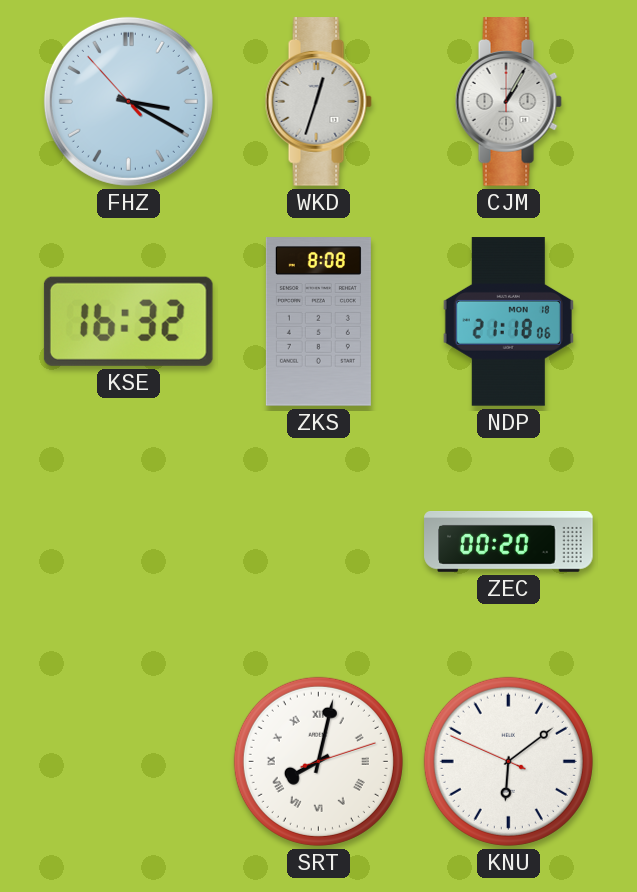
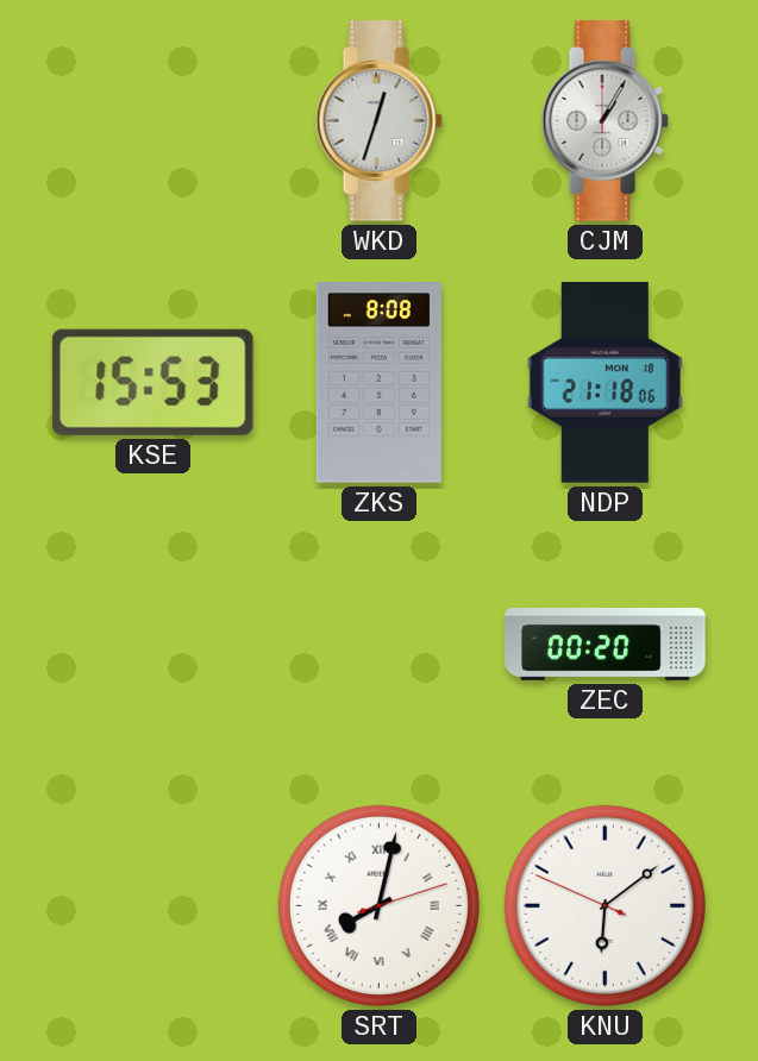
FHZ: 3:19 -> none (128, 101)
KSE: 16:32 -> 15:53 (152, 382)
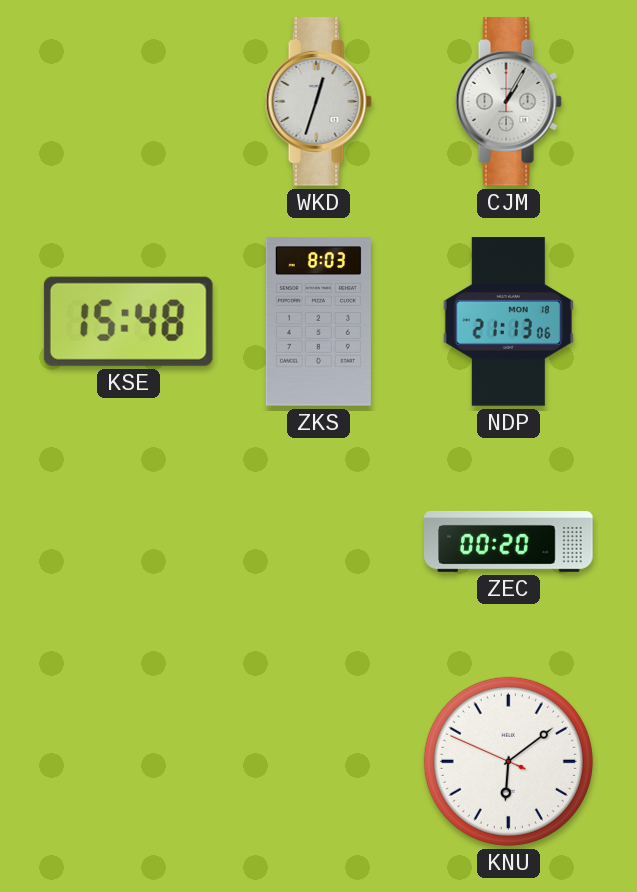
KSE: 15:53 -> 15:48 (128, 321)
ZKS: 8:08 -> 8:03 (318, 322)
NDP: 21:18 -> 21:13 (508, 322)
SRT: 8:02 -> none (378, 905)
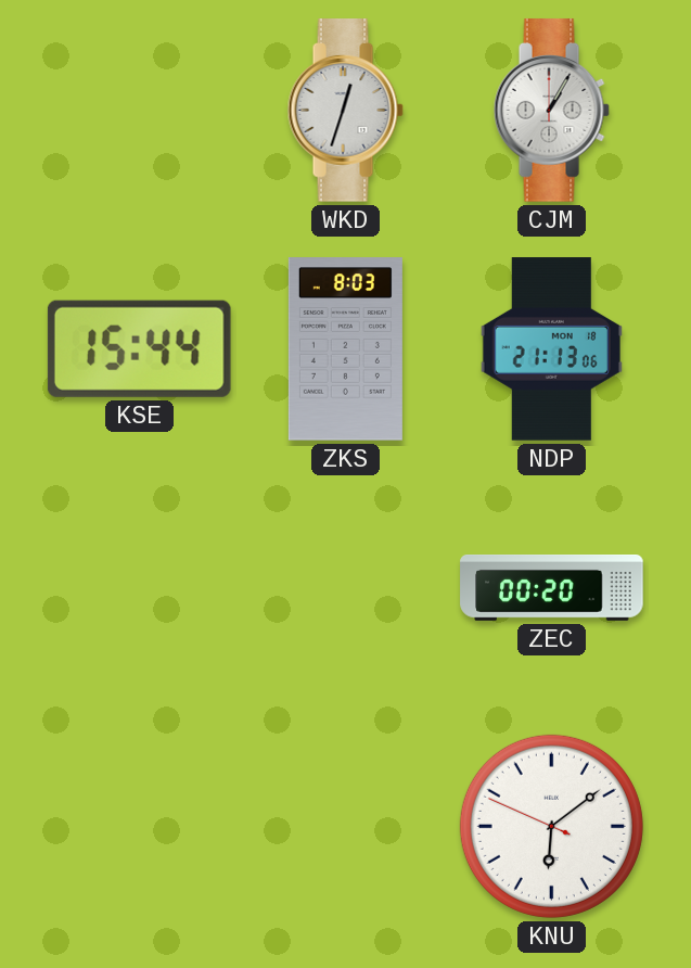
KSE: 15:48 -> 15:44 (139, 348)
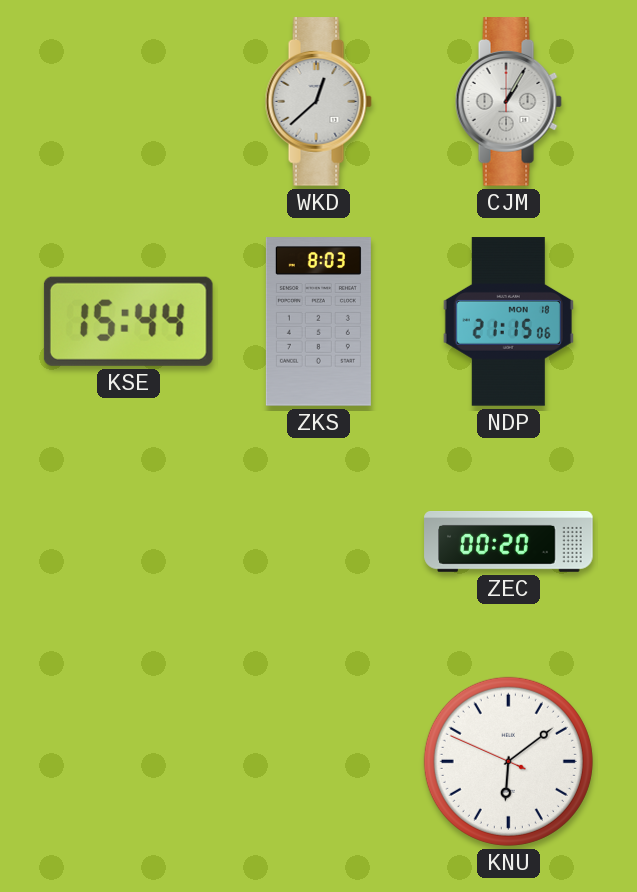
WKD: 12:33 -> 12:38 (318, 102)
NDP: 21:13 -> 21:15 (508, 322)
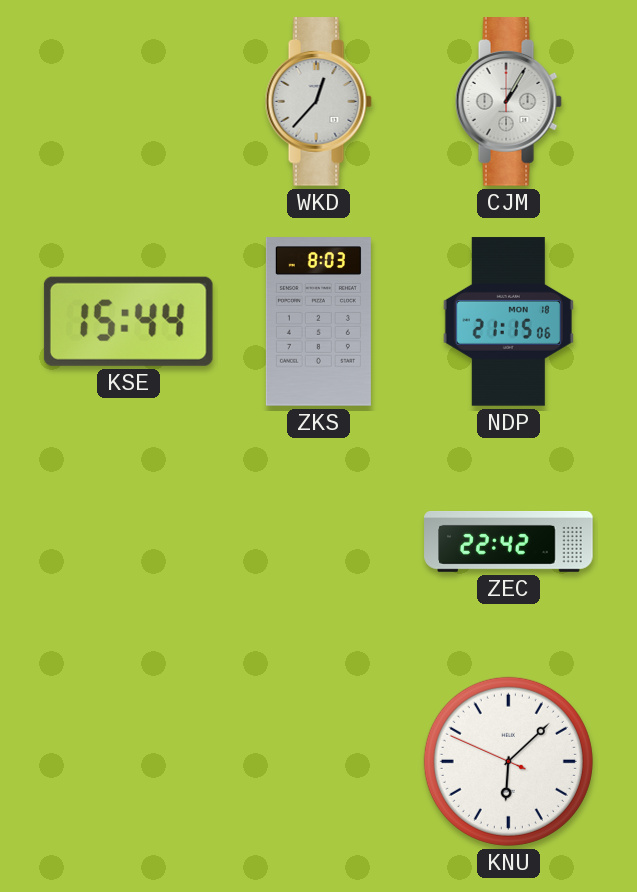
WKD: 12:38 -> 12:37 (318, 102)
ZEC: 00:20 -> 22:42 (509, 542)
KNU: 6:08 -> 6:07 (508, 761)
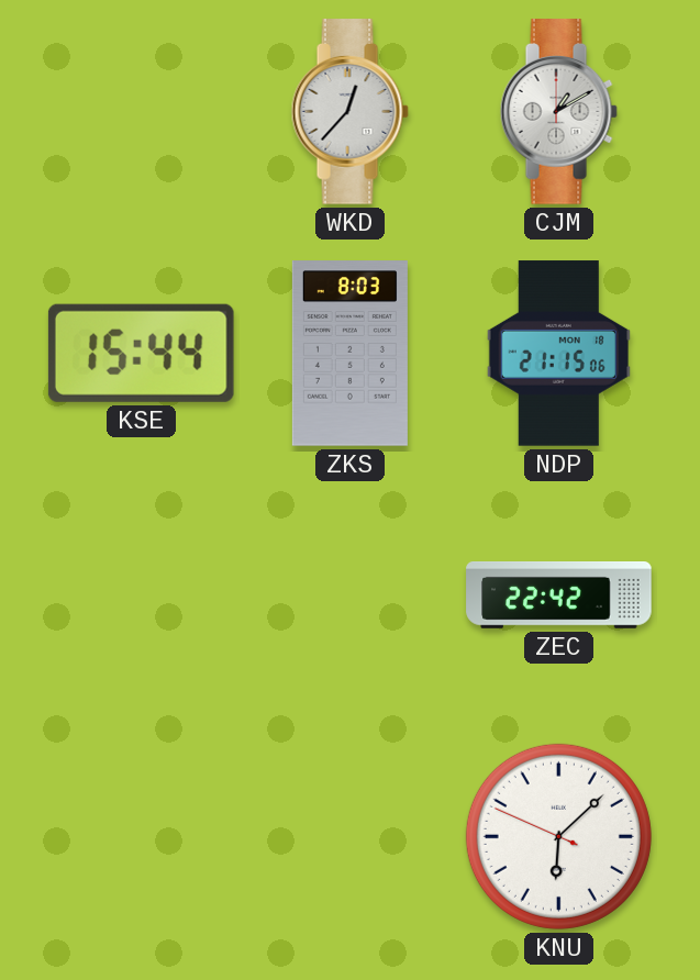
CJM: 1:05 -> 1:10 (558, 112)
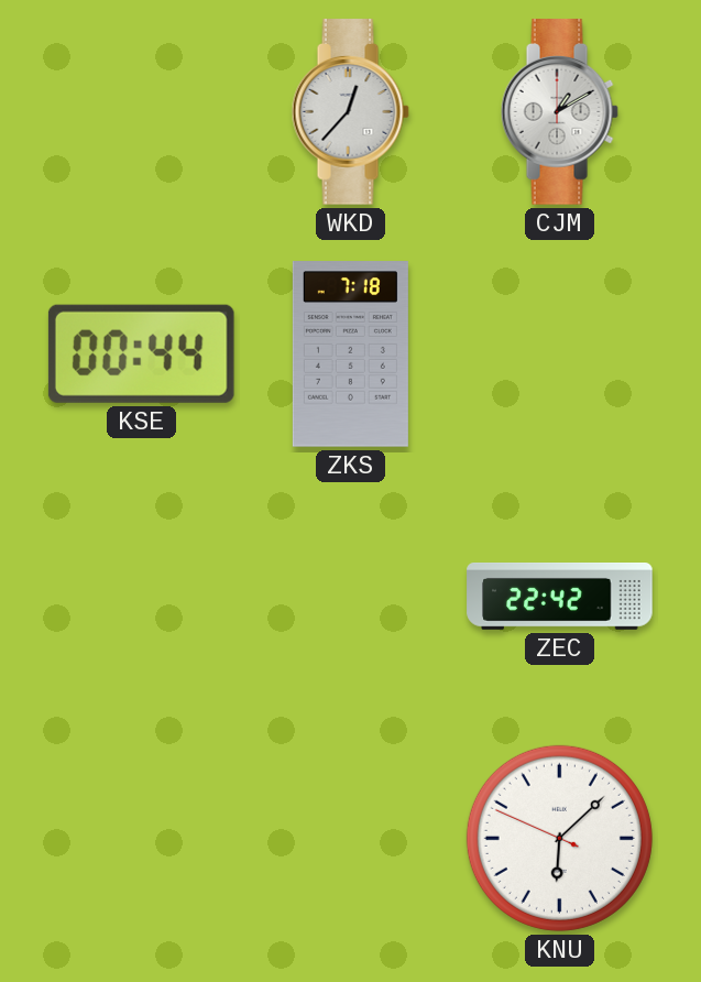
KSE: 15:44 -> 00:44 (141, 353)
ZKS: 8:03 -> 7:18 (350, 354)
NDP: 21:15 -> none (558, 354)
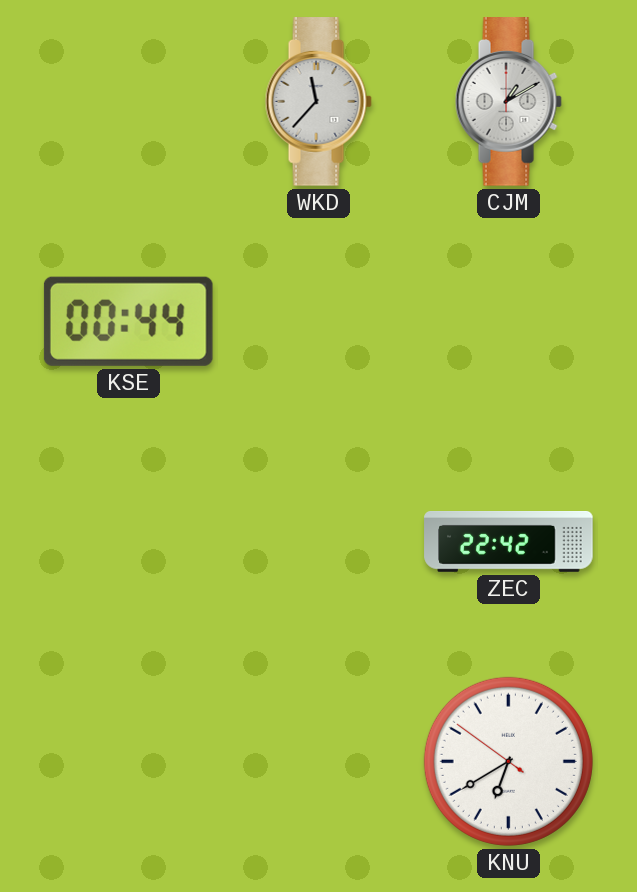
WKD: 12:37 -> 11:37 (318, 102)
ZKS: 7:18 -> none (350, 354)
KNU: 6:07 -> 6:39 (508, 761)
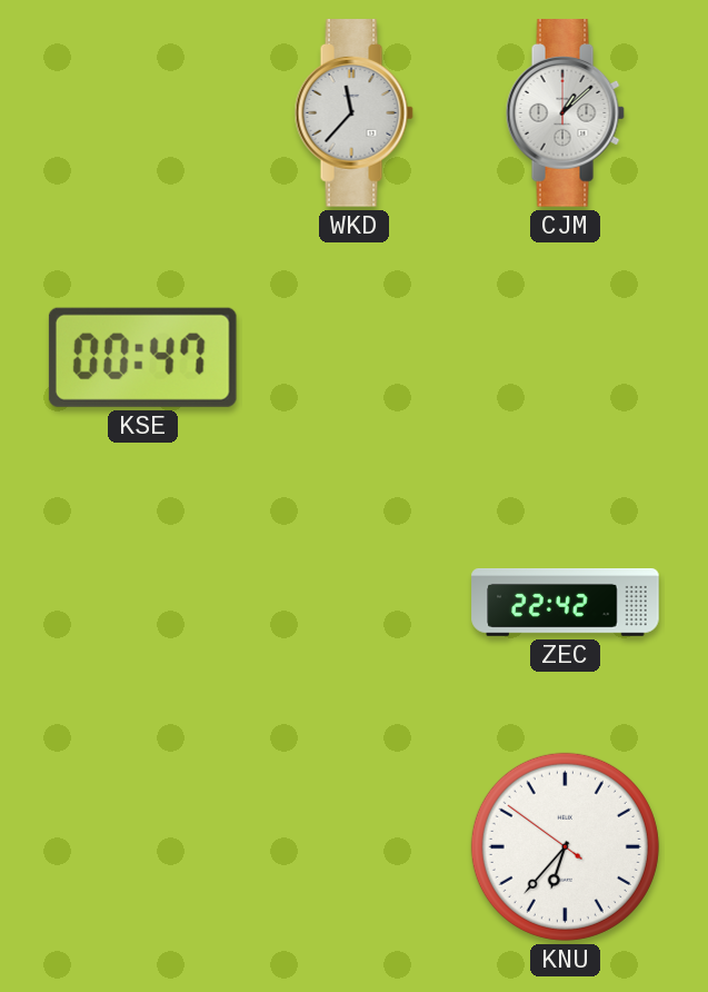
CJM: 1:10 -> 1:08 (565, 113)
KSE: 00:44 -> 00:47 (142, 357)
KNU: 6:39 -> 6:36 (565, 846)
